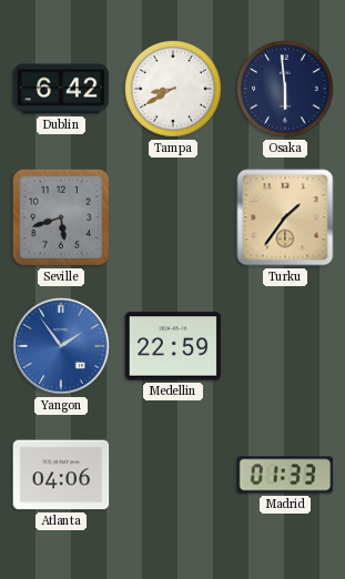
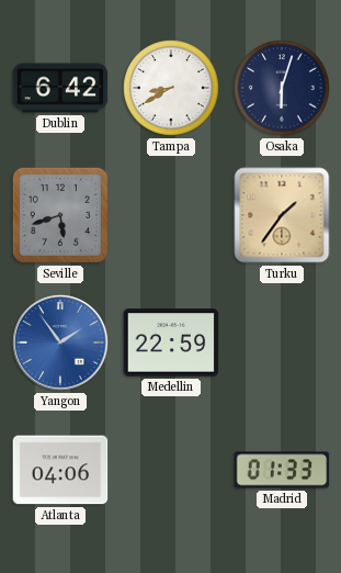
Osaka: 5:59 -> 6:03 (283, 89)
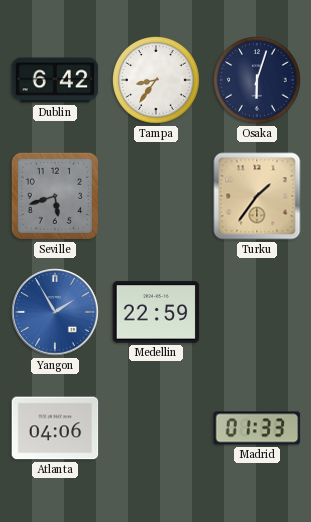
Tampa: 8:40 -> 8:36 (157, 81)
Yangon: 1:54 -> 1:55 (55, 312)
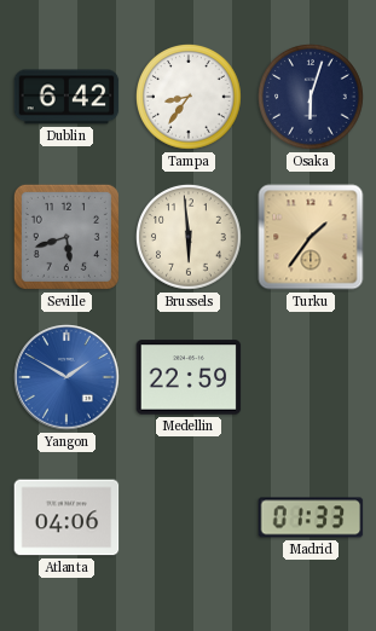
Brussels: none -> 5:59 (190, 238)
Yangon: 1:55 -> 1:50 (66, 377)
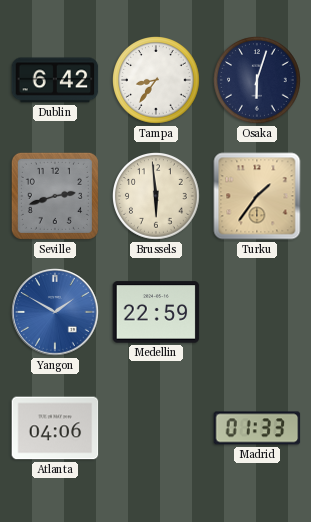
Seville: 5:42 -> 2:42 (55, 196)
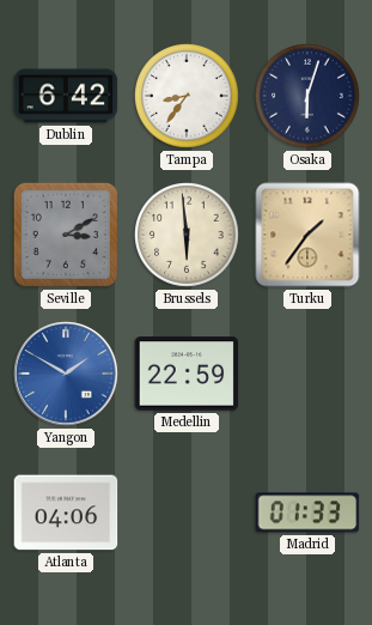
Seville: 2:42 -> 3:10 (66, 235)
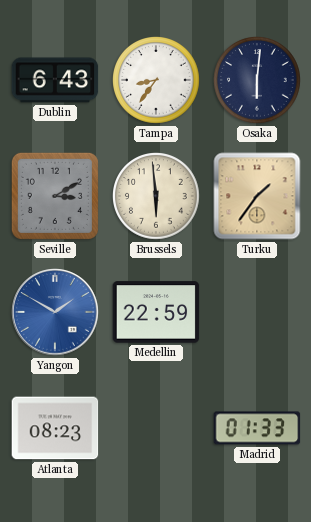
Dublin: 6:42 -> 6:43 (55, 80)
Osaka: 6:03 -> 6:01 (258, 81)
Atlanta: 04:06 -> 08:23 (55, 428)
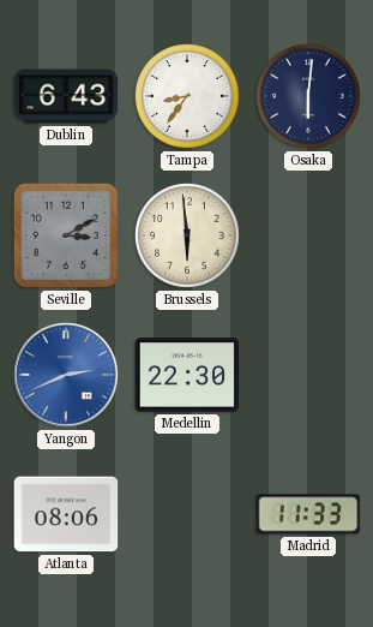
Turku: 1:36 -> none (257, 196)
Yangon: 1:50 -> 2:41 (66, 375)
Medellin: 22:59 -> 22:30 (187, 375)
Atlanta: 08:23 -> 08:06 (66, 514)
Madrid: 01:33 -> 11:33 (308, 514)
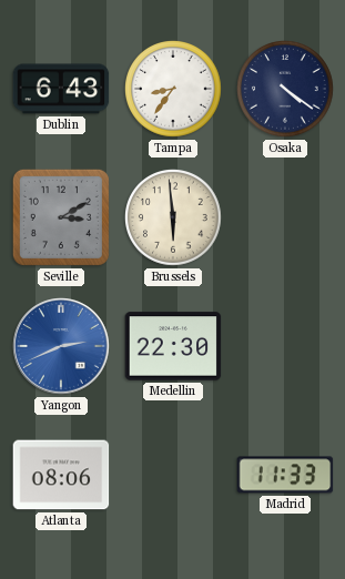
Osaka: 6:01 -> 4:21 (286, 90)
